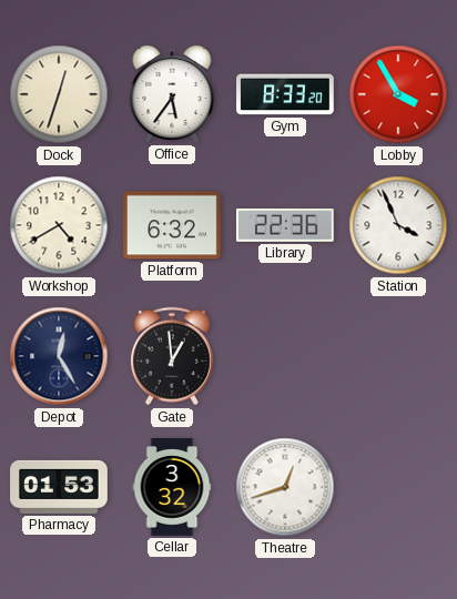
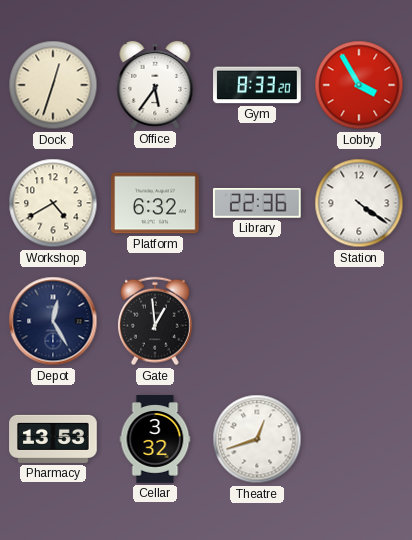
Station: 3:56 -> 4:21 (359, 203)
Pharmacy: 01:53 -> 13:53 (53, 439)
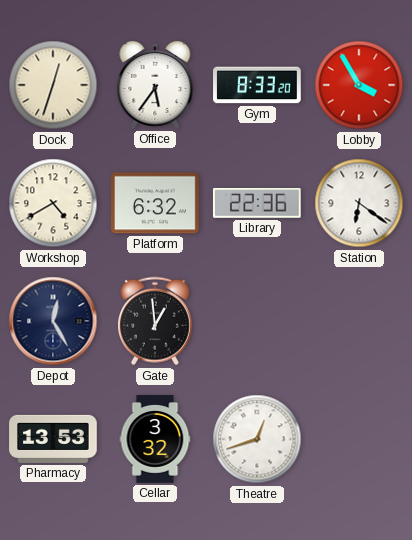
Station: 4:21 -> 6:21 (359, 203)
